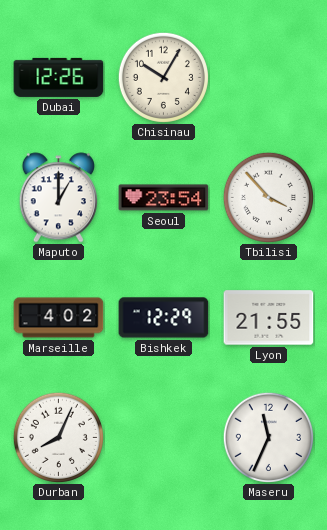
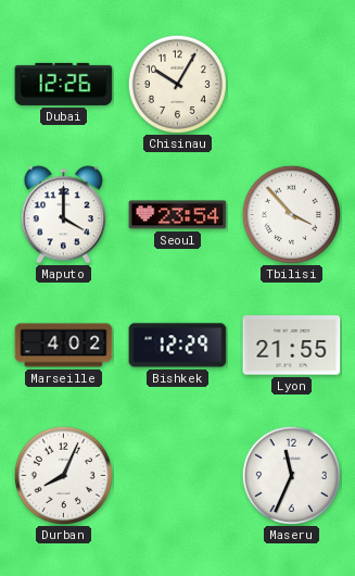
Maputo: 1:00 -> 4:00 (63, 215)
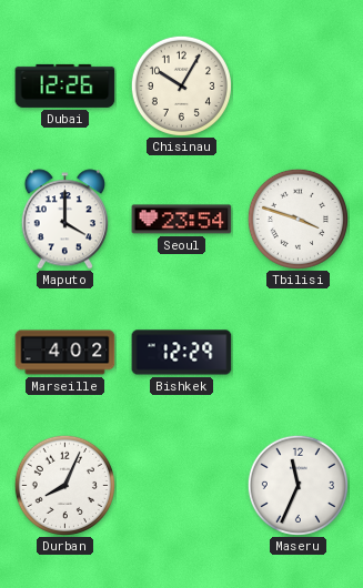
Tbilisi: 3:53 -> 3:48 (298, 219)
Lyon: 21:55 -> none (292, 346)
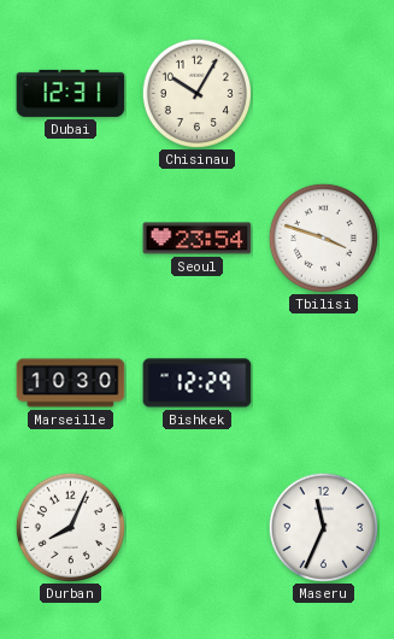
Dubai: 12:26 -> 12:31 (71, 93)
Maputo: 4:00 -> none (64, 220)
Marseille: 4:02 -> 10:30 (71, 383)
